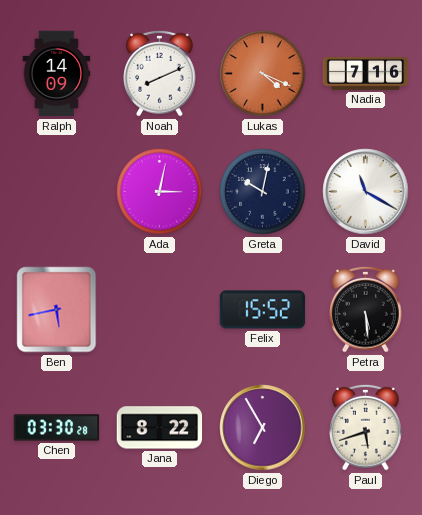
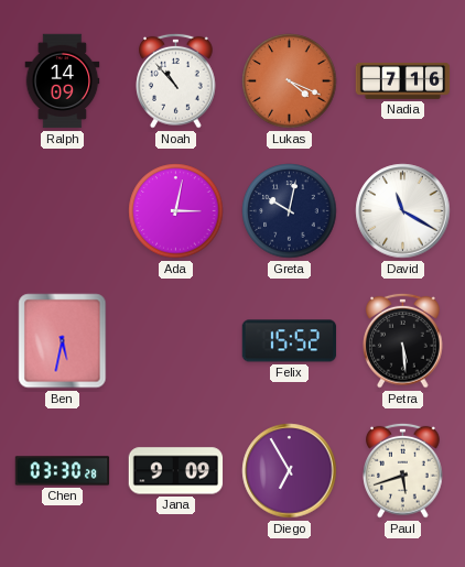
Noah: 8:11 -> 10:53 (176, 80)
Ben: 5:43 -> 5:32 (63, 341)
Jana: 8:22 -> 9:09 (176, 471)
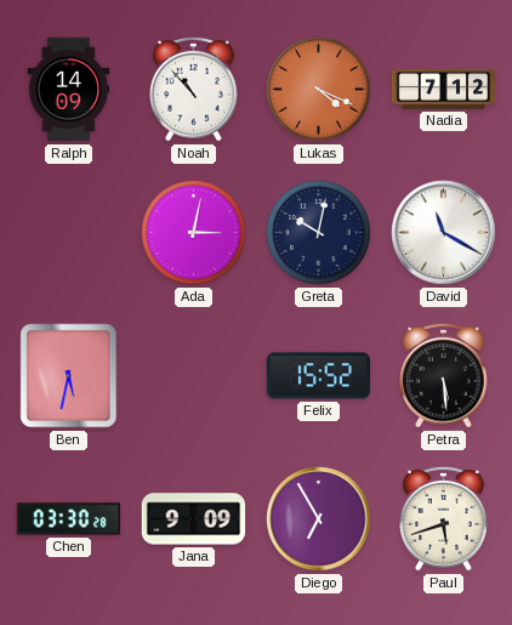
Nadia: 7:16 -> 7:12 (444, 89)
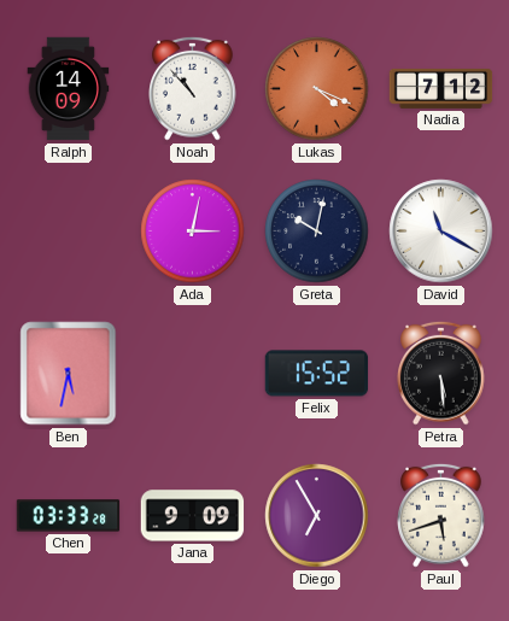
Chen: 03:30 -> 03:33 (69, 516)
